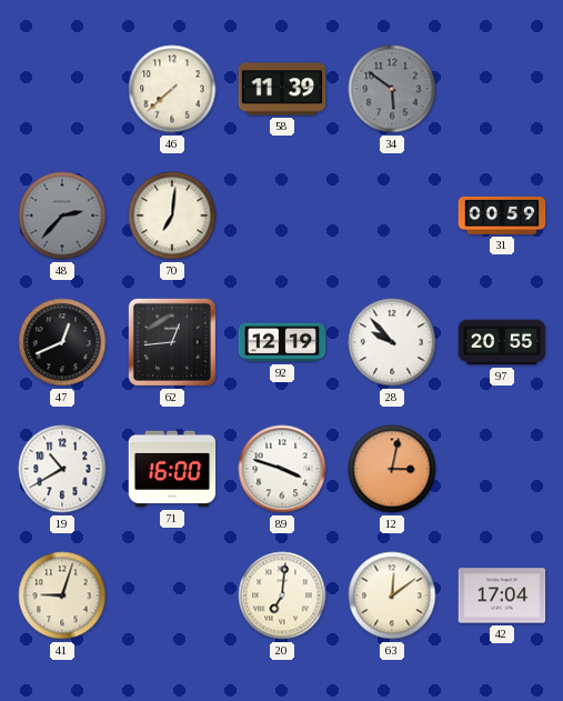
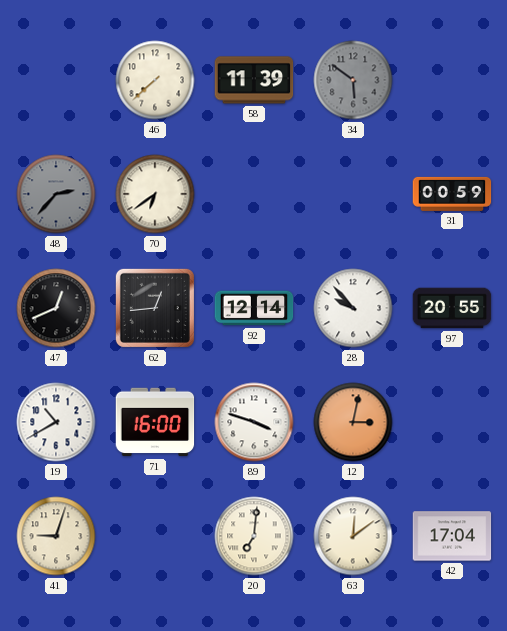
70: 7:01 -> 6:39 (155, 194)
92: 12:19 -> 12:14 (254, 308)
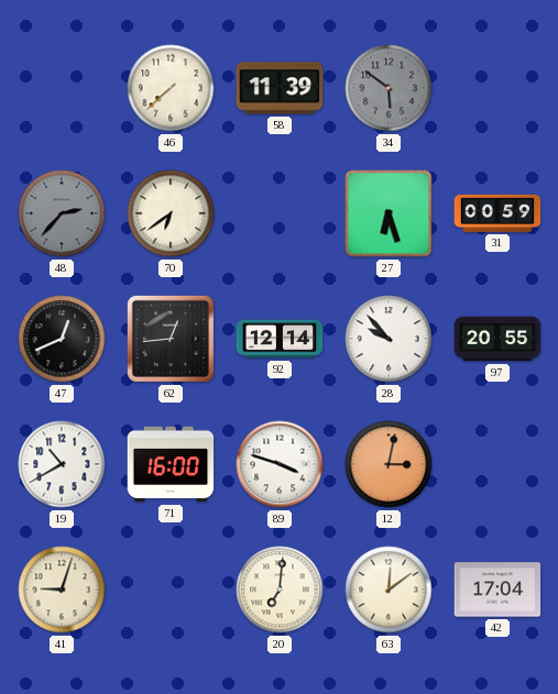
27: none -> 6:27 (389, 213)
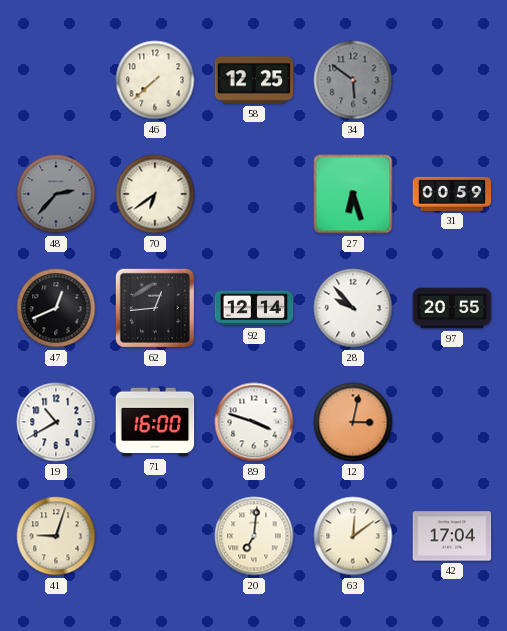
58: 11:39 -> 12:25 (254, 80)
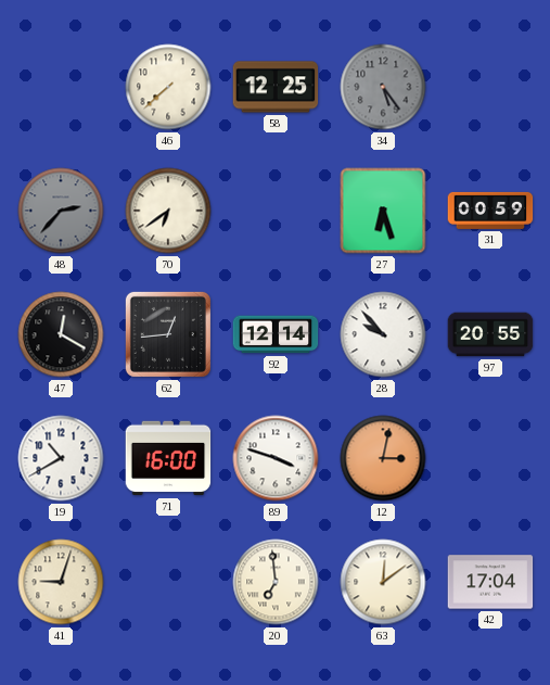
34: 5:51 -> 5:24 (383, 87)
47: 12:41 -> 12:20 (61, 334)
20: 7:01 -> 6:59 (276, 582)
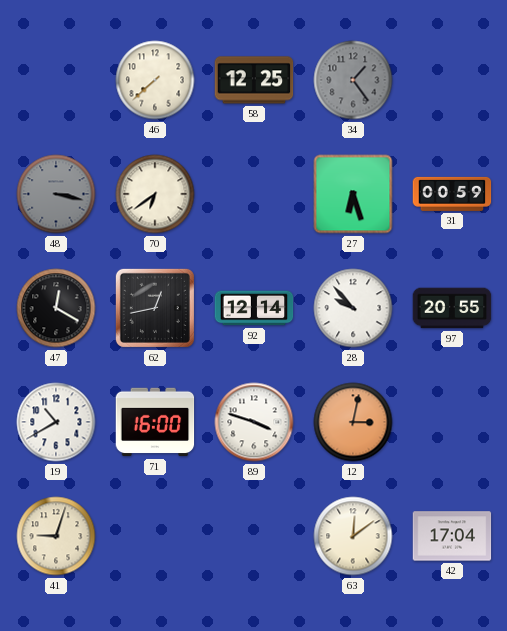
34: 5:24 -> 1:24 (353, 80)
48: 2:37 -> 3:17 (56, 194)
62: 12:44 -> 12:43 (155, 308)
20: 6:59 -> none (276, 582)
